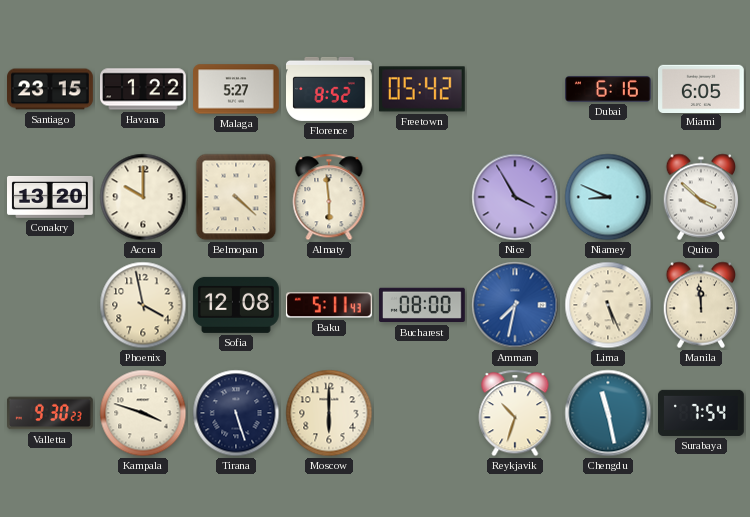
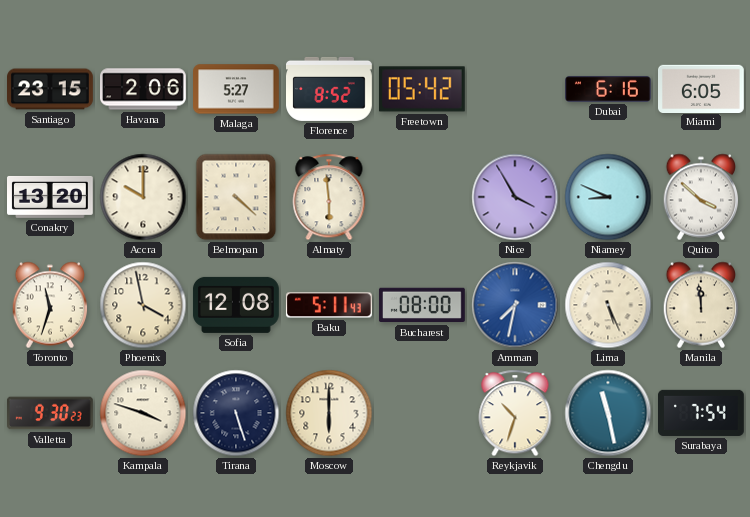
Havana: 1:22 -> 2:06 (144, 89)
Toronto: none -> 11:33 (50, 305)
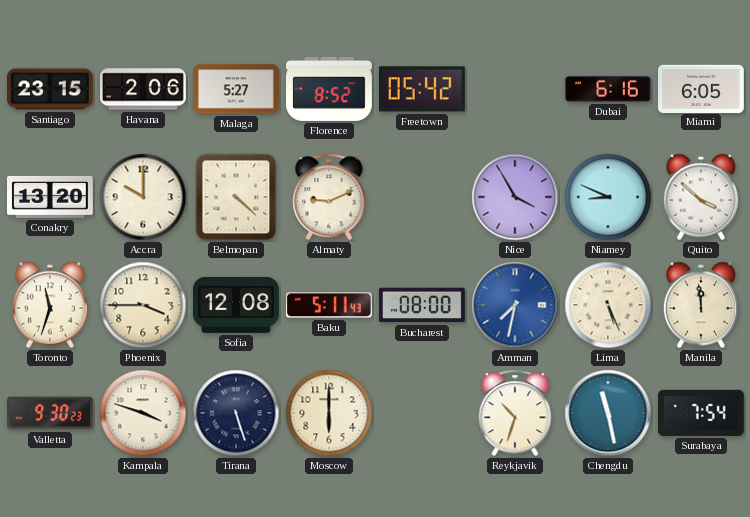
Almaty: 5:59 -> 9:11 (329, 197)
Phoenix: 3:58 -> 3:45 (143, 305)
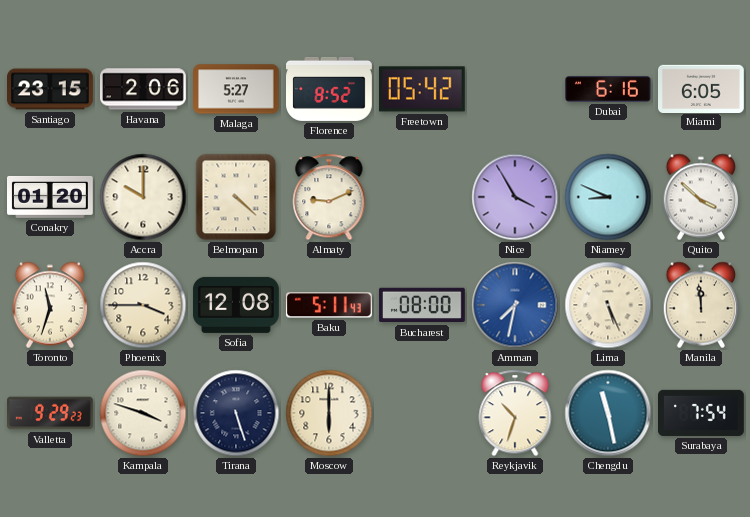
Conakry: 13:20 -> 01:20 (51, 197)
Valletta: 9:30 -> 9:29 (51, 413)
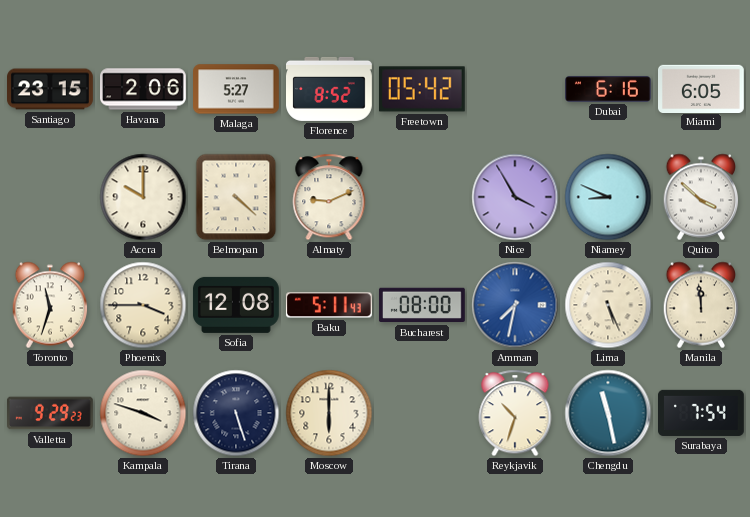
Conakry: 01:20 -> none (51, 197)
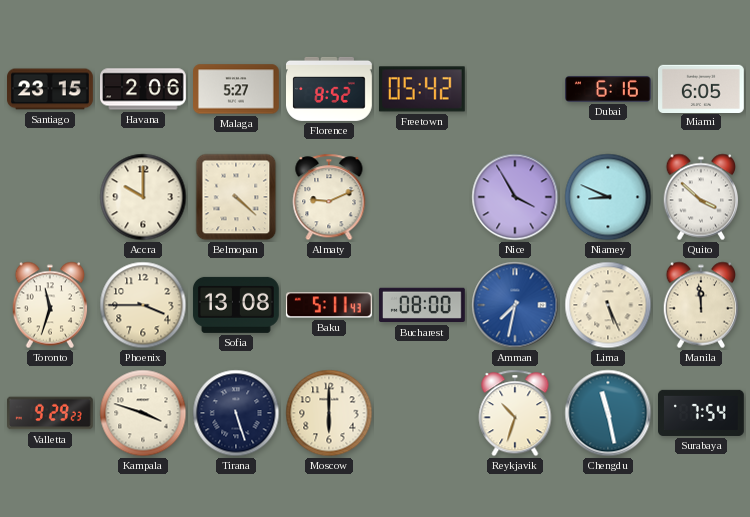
Sofia: 12:08 -> 13:08 (236, 305)
